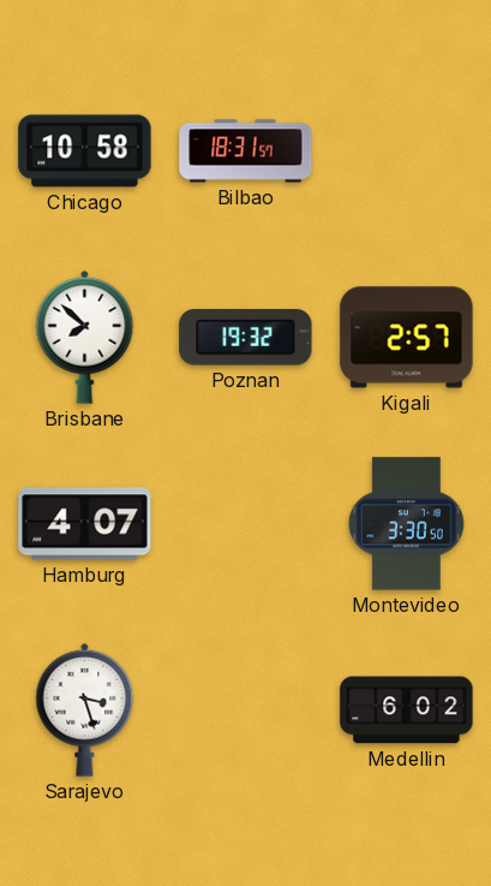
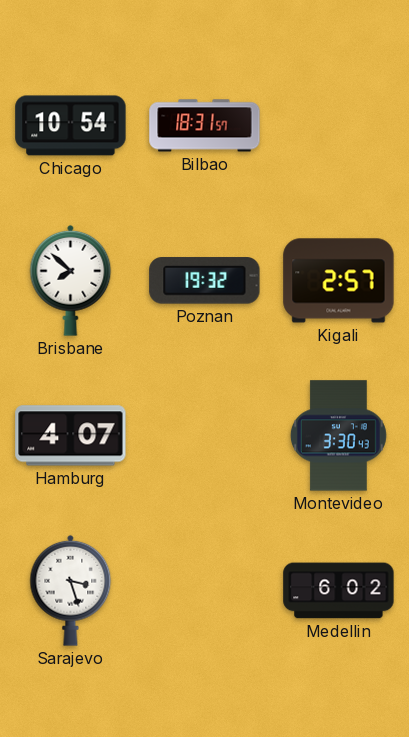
Chicago: 10:58 -> 10:54 (71, 126)
Montevideo: 3:30:50 -> 3:30:43 (338, 436)
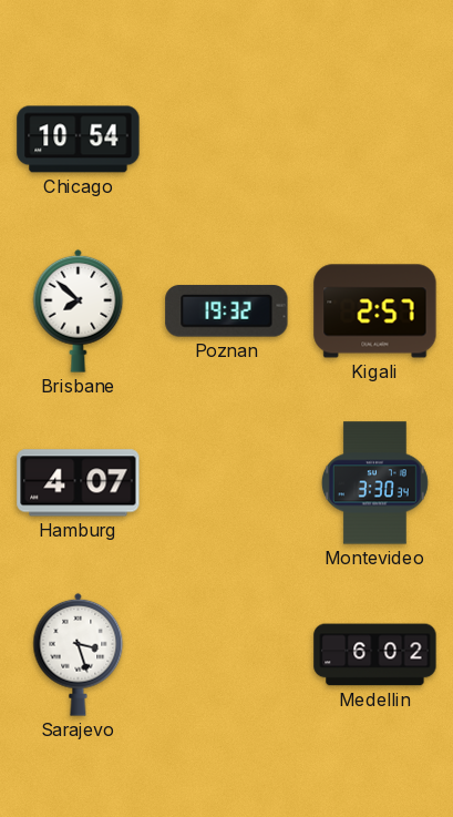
Bilbao: 18:31 -> none (205, 126)
Montevideo: 3:30:43 -> 3:30:34 (374, 483)
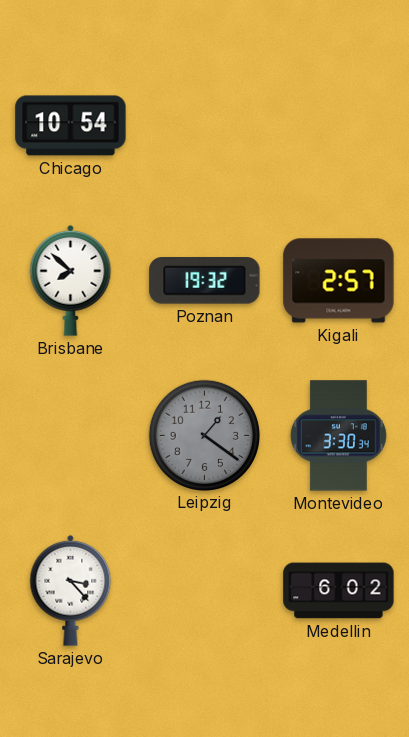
Hamburg: 4:07 -> none (79, 483)
Leipzig: none -> 1:21 (204, 435)
Sarajevo: 3:27 -> 3:23 (71, 590)
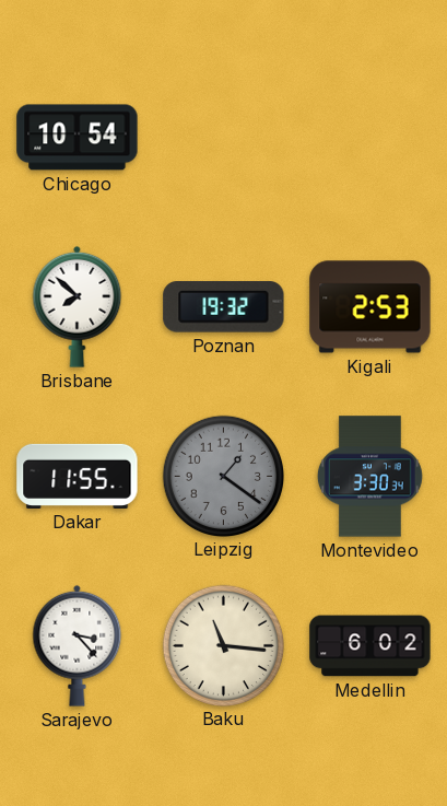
Kigali: 2:57 -> 2:53 (370, 307)
Dakar: none -> 11:55 (78, 476)
Baku: none -> 11:16 (223, 645)
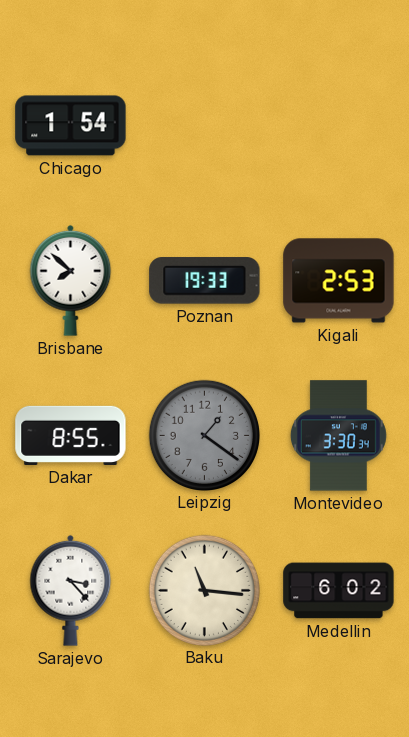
Chicago: 10:54 -> 1:54 (71, 126)
Poznan: 19:32 -> 19:33 (205, 281)
Dakar: 11:55 -> 8:55 (71, 435)
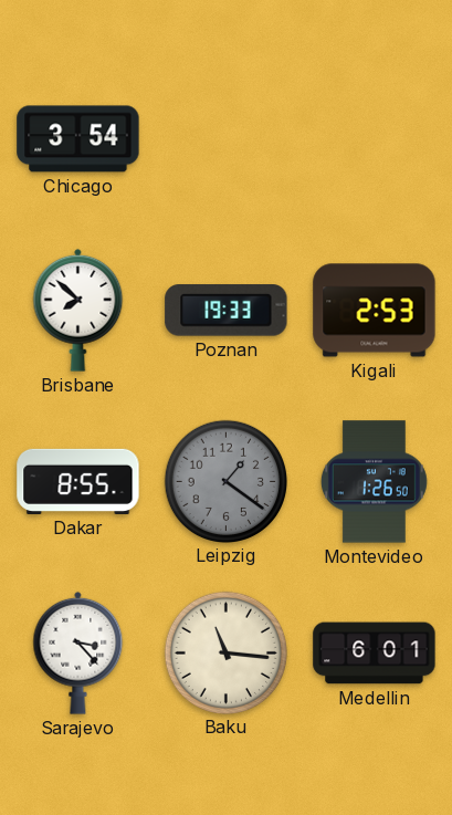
Chicago: 1:54 -> 3:54 (78, 139)
Montevideo: 3:30 -> 1:26 (374, 482)
Medellin: 6:02 -> 6:01 (375, 654)
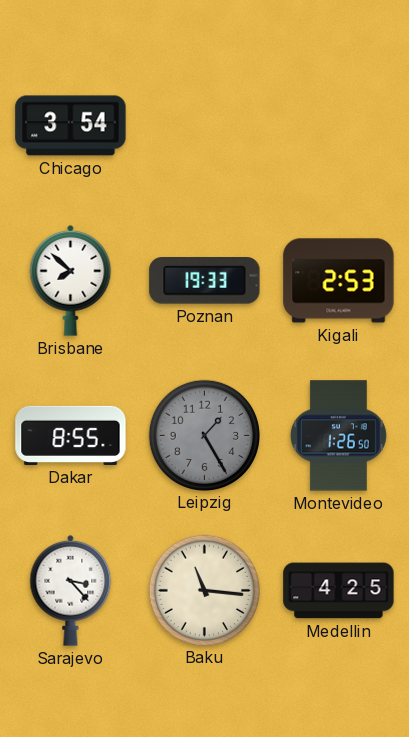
Leipzig: 1:21 -> 1:25 (204, 435)
Medellin: 6:01 -> 4:25 (339, 591)
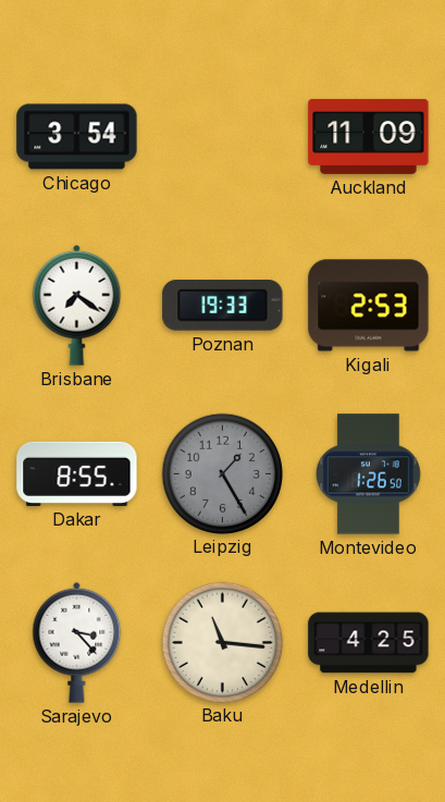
Auckland: none -> 11:09 (369, 136)
Brisbane: 7:52 -> 7:21 (77, 305)
